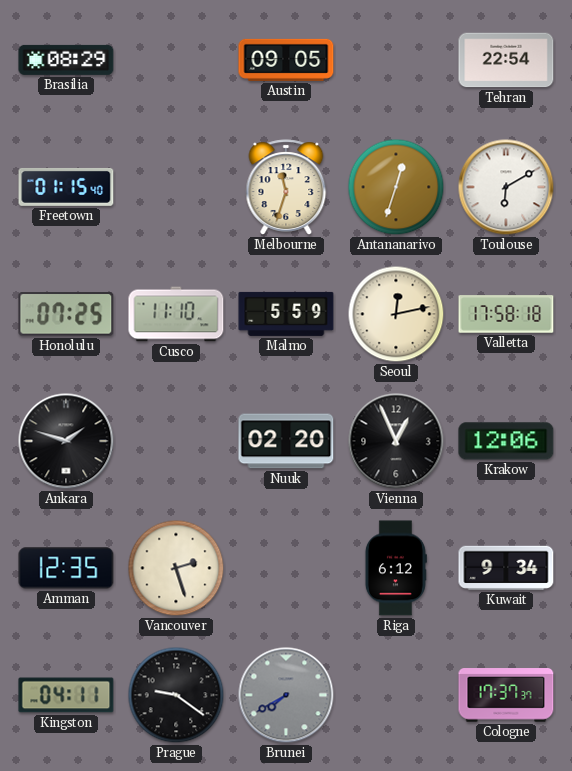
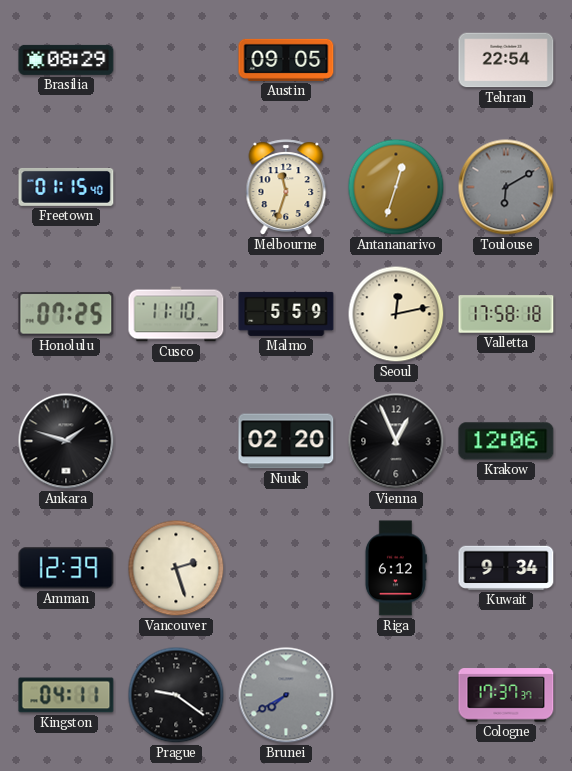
Toulouse dial: white -> grey (506, 187)
Amman: 12:35 -> 12:39 (66, 568)
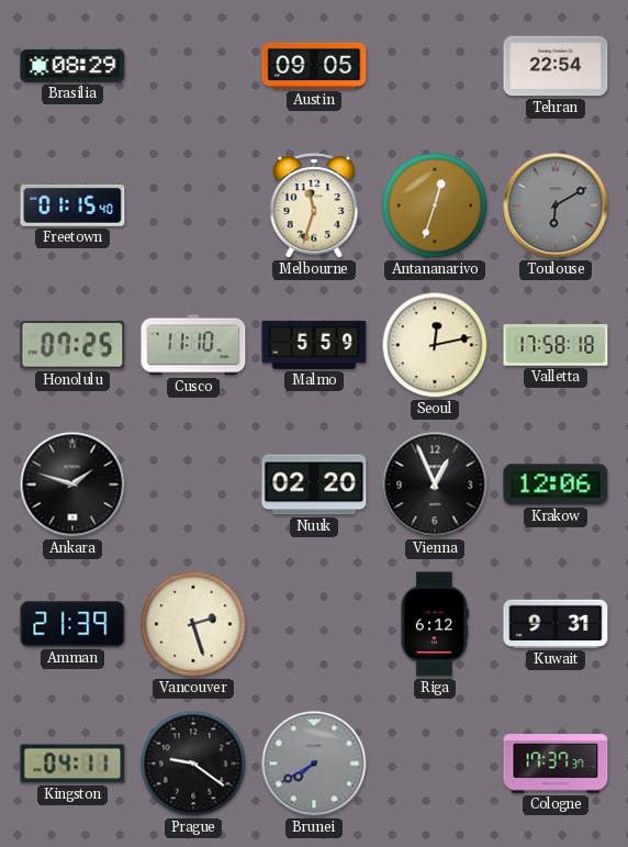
Amman: 12:39 -> 21:39 (72, 624)
Kuwait: 9:34 -> 9:31 (556, 624)
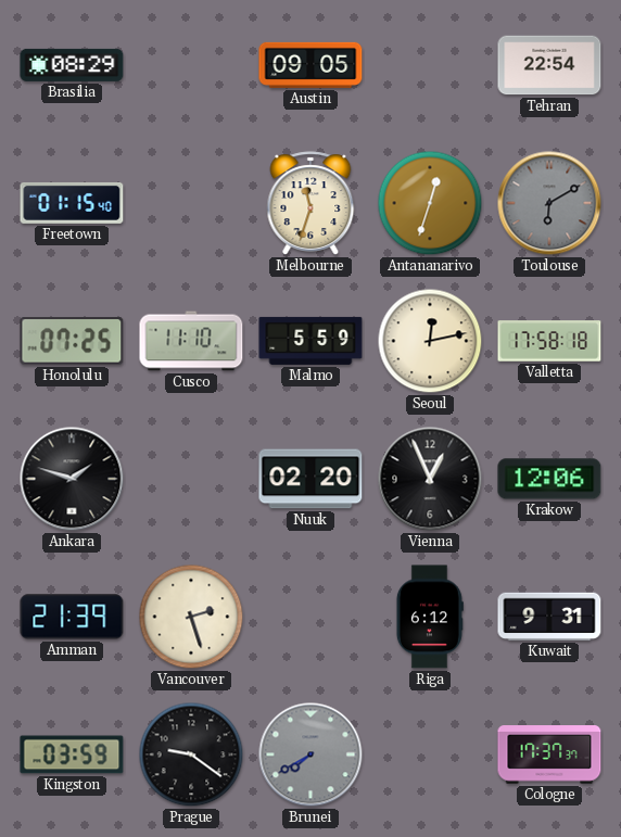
Kingston: 04:11 -> 03:59 (72, 754)
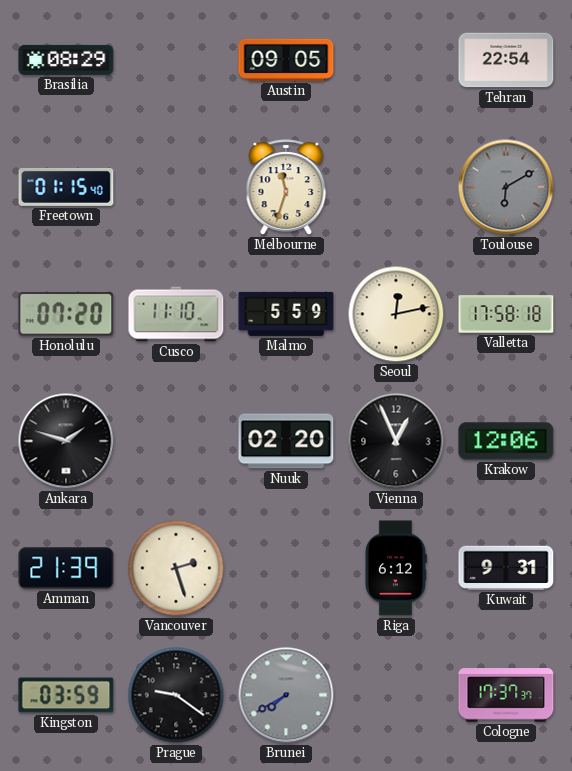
Antananarivo: 12:33 -> none (430, 203)
Honolulu: 07:25 -> 07:20 (66, 314)
